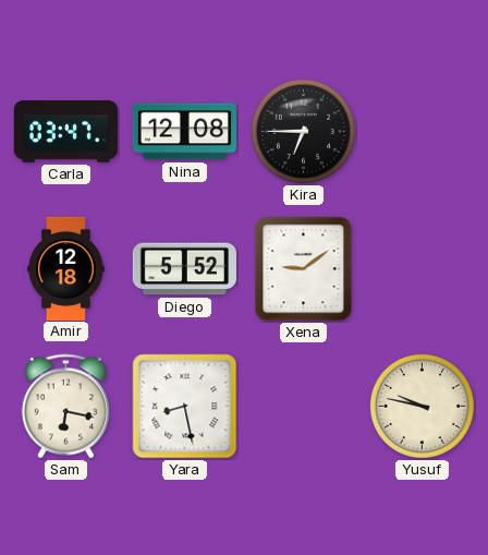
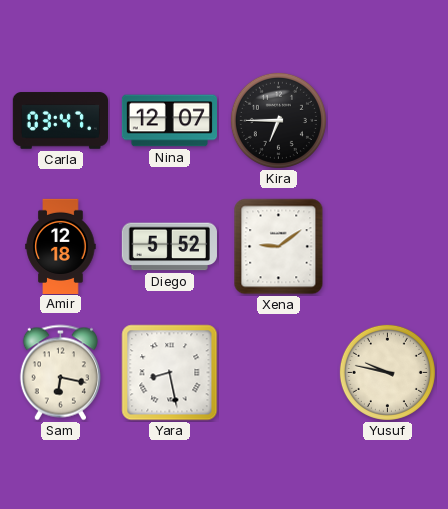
Nina: 12:08 -> 12:07 (169, 121)
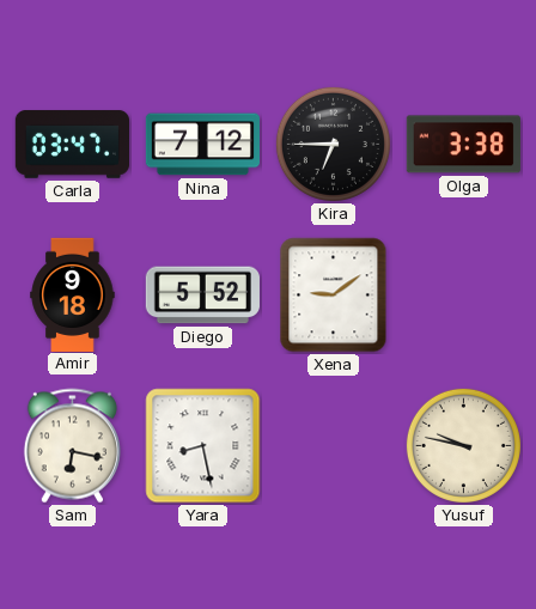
Nina: 12:07 -> 7:12 (202, 145)
Olga: none -> 3:38 (463, 145)
Amir: 12:18 -> 9:18 (73, 294)
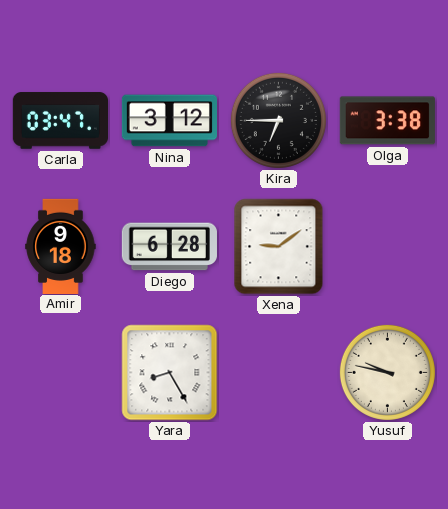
Nina: 7:12 -> 3:12 (169, 121)
Diego: 5:52 -> 6:28 (169, 247)
Sam: 6:17 -> none (72, 446)
Yara: 8:28 -> 8:25 (170, 373)
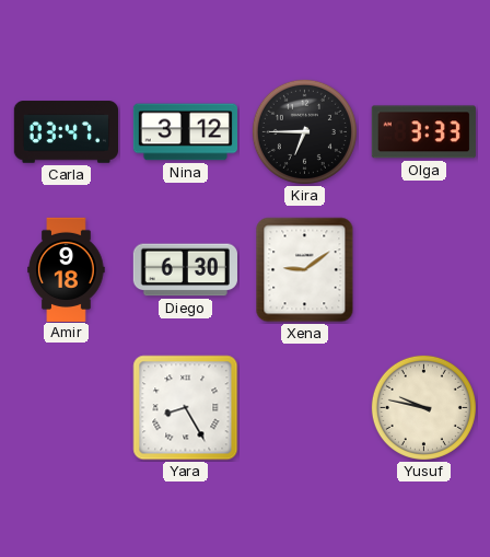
Olga: 3:38 -> 3:33 (423, 132)
Diego: 6:28 -> 6:30 (185, 270)
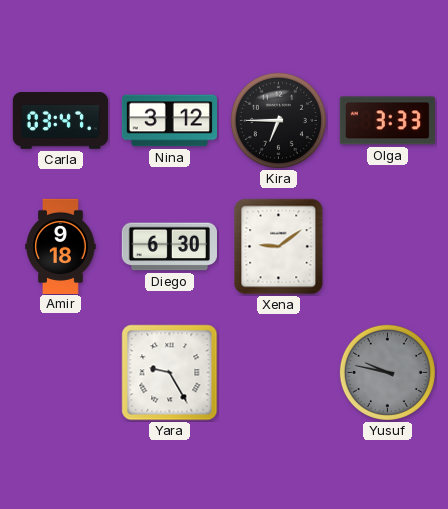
Yara: 8:25 -> 9:25 (170, 373)
Yusuf dial: cream -> grey (387, 372)
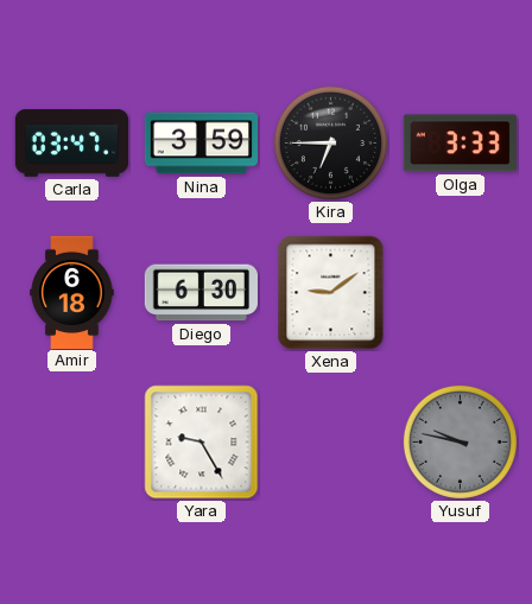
Nina: 3:12 -> 3:59 (201, 144)
Amir: 9:18 -> 6:18 (72, 292)
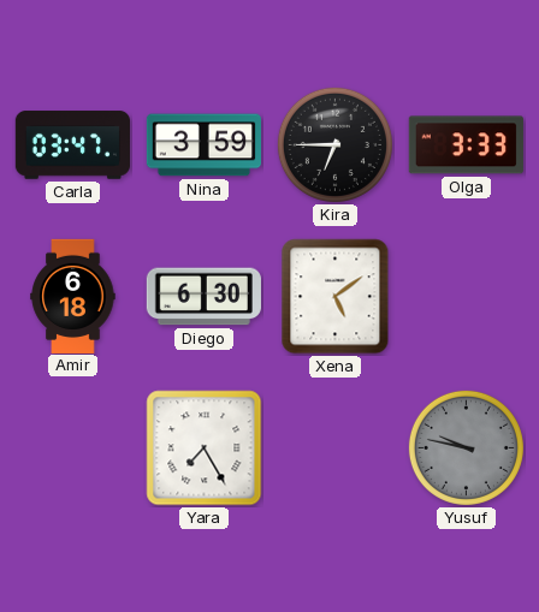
Xena: 9:09 -> 5:09 (336, 297)
Yara: 9:25 -> 7:25 (205, 448)
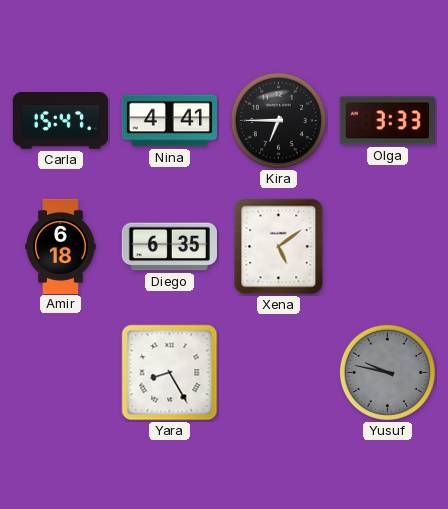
Carla: 03:47 -> 15:47 (60, 121)
Nina: 3:59 -> 4:41 (169, 121)
Diego: 6:30 -> 6:35 (169, 247)
Yara: 7:25 -> 8:25 (170, 373)
